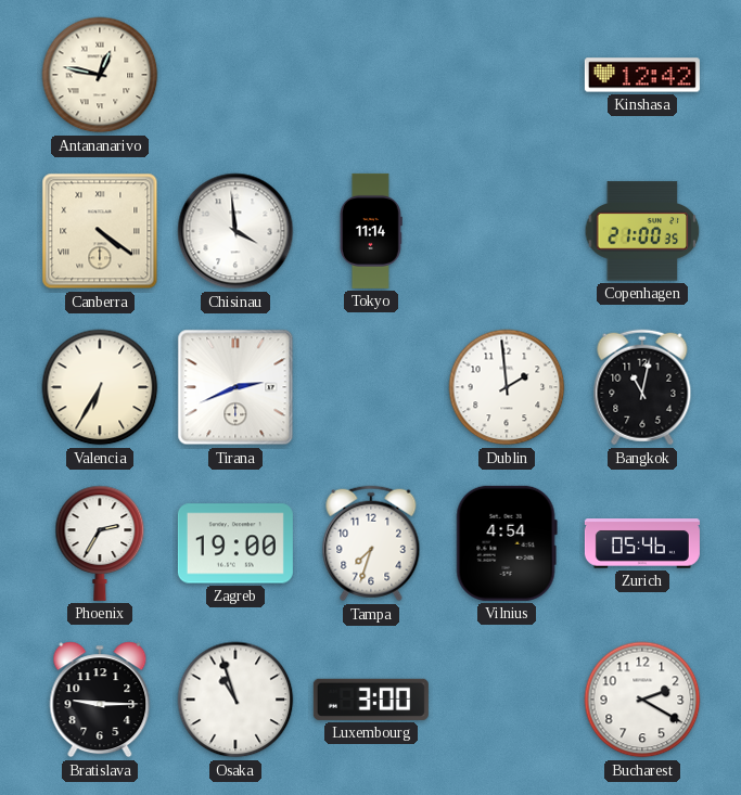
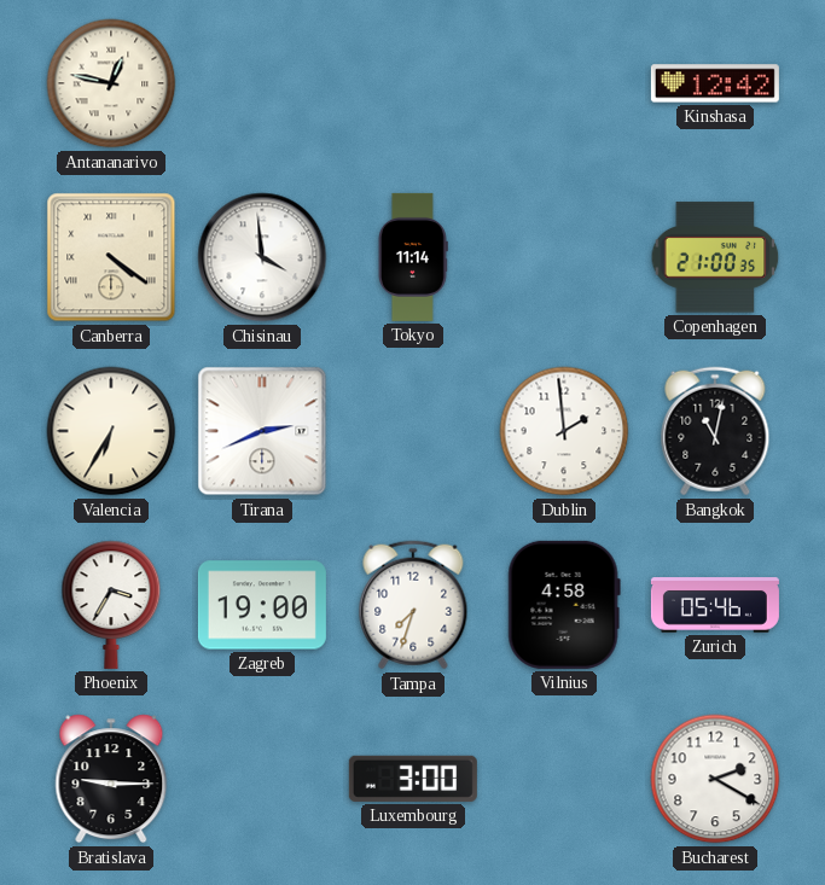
Phoenix: 2:35 -> 3:35 (111, 605)
Vilnius: 4:54 -> 4:58 (564, 605)
Osaka: 10:57 -> none (235, 700)
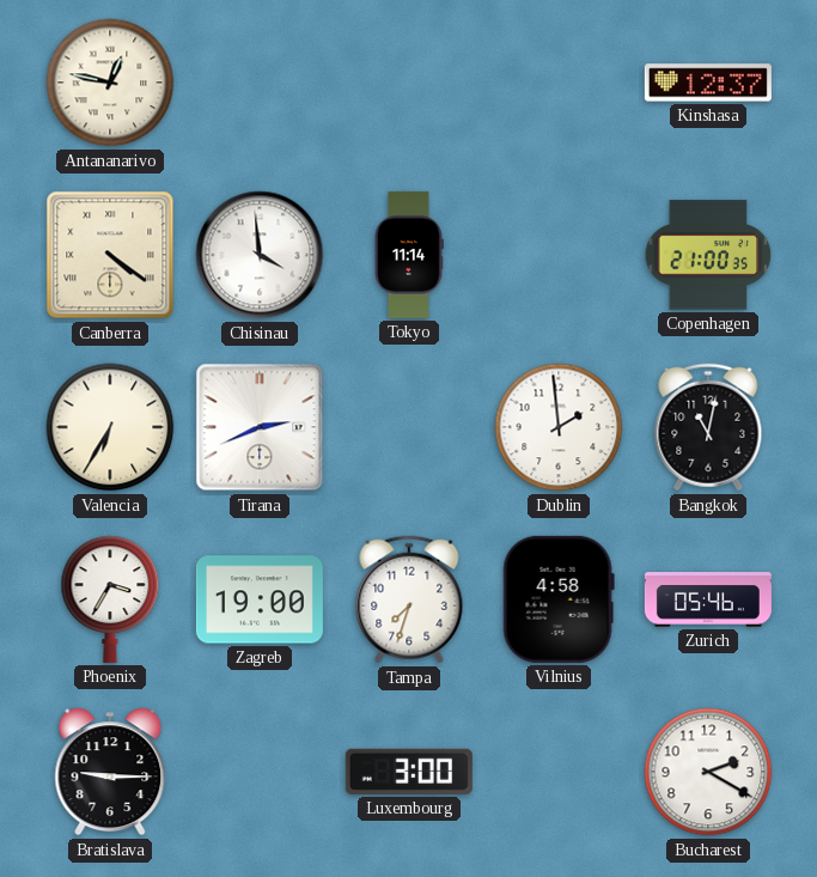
Kinshasa: 12:42 -> 12:37 (708, 83)
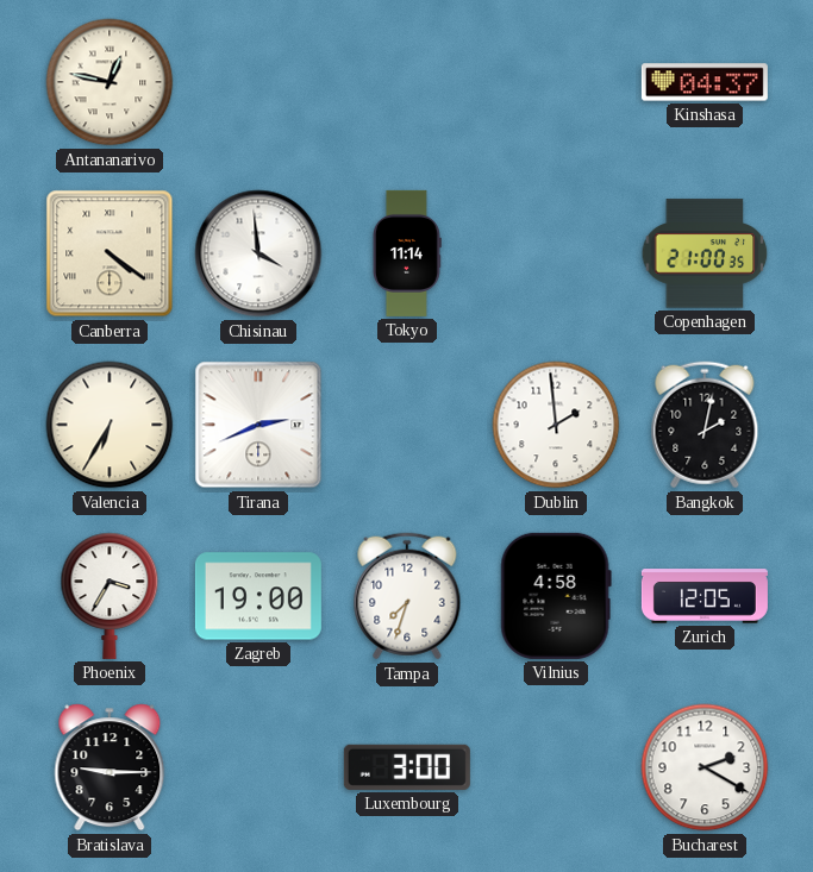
Kinshasa: 12:37 -> 04:37 (705, 82)
Bangkok: 11:02 -> 2:02 (705, 425)
Zurich: 05:46 -> 12:05 (705, 596)
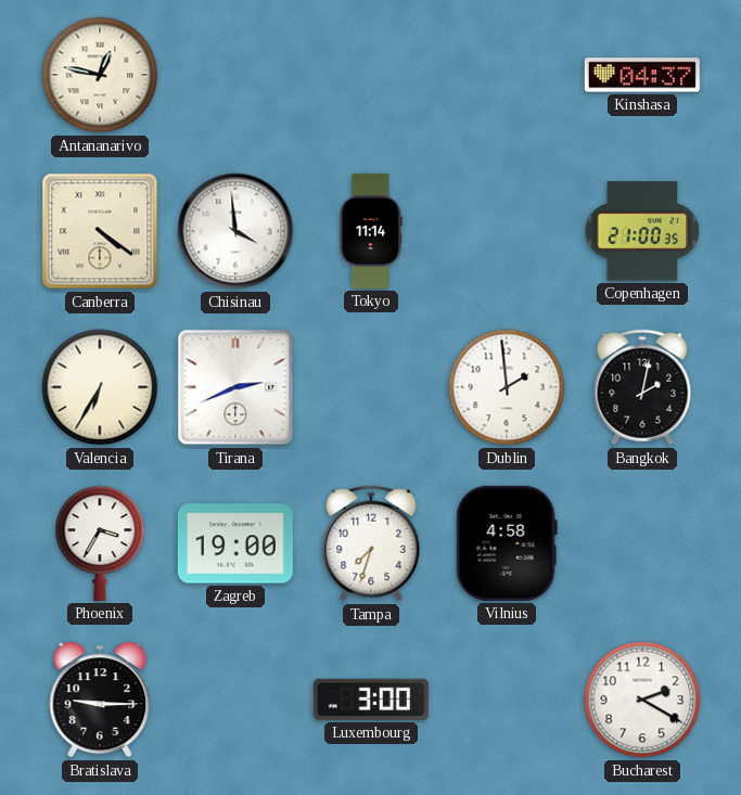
Zurich: 12:05 -> none (705, 596)
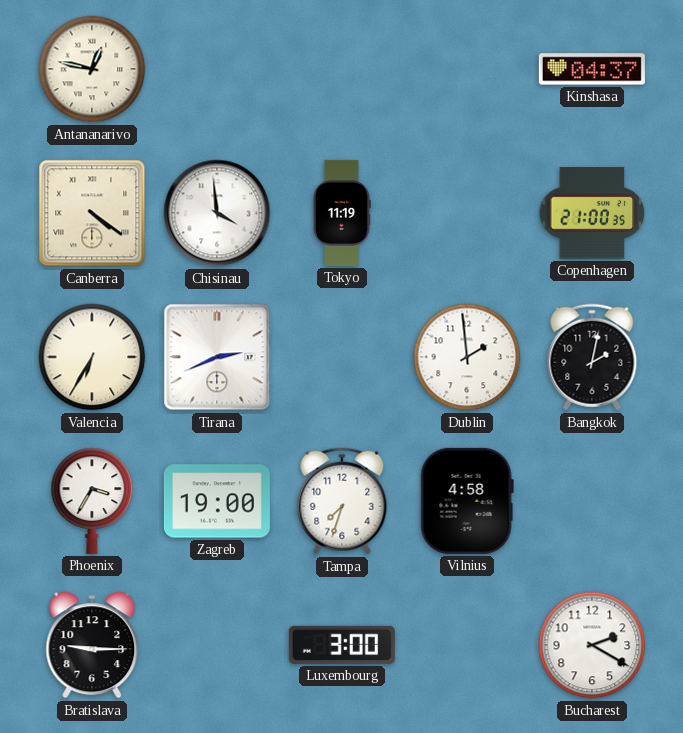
Tokyo: 11:14 -> 11:19 (342, 213)
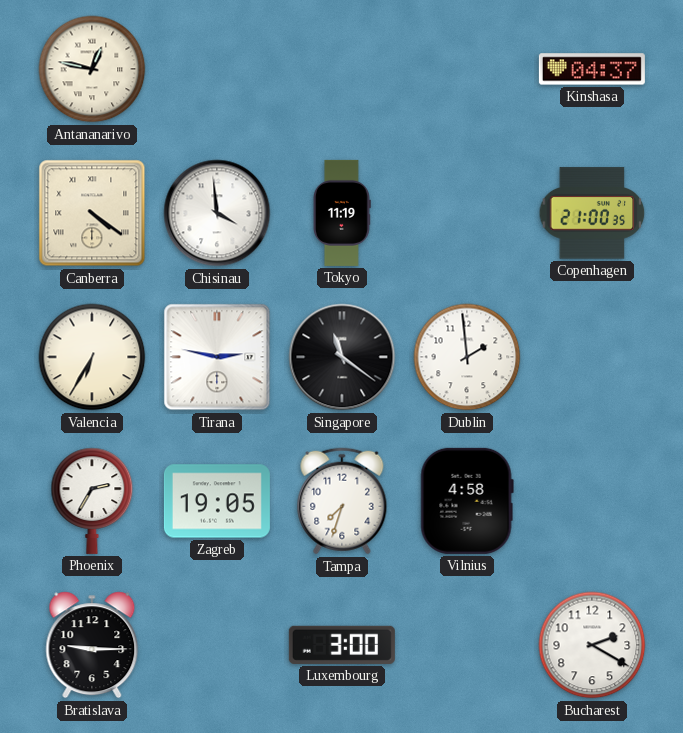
Tirana: 2:41 -> 2:47 (217, 357)
Singapore: none -> 11:21 (342, 357)
Bangkok: 2:02 -> none (592, 357)
Phoenix: 3:35 -> 2:35 (92, 501)
Zagreb: 19:00 -> 19:05 (217, 501)
